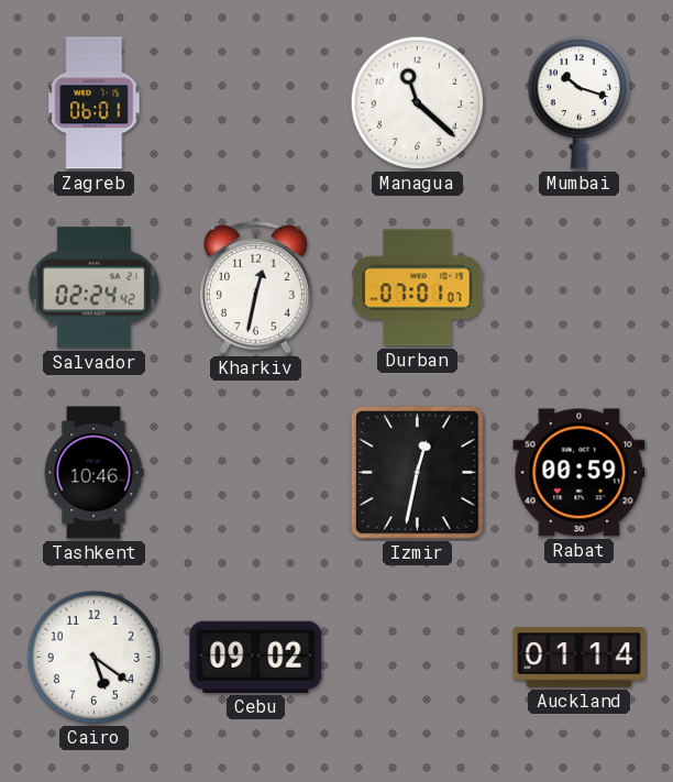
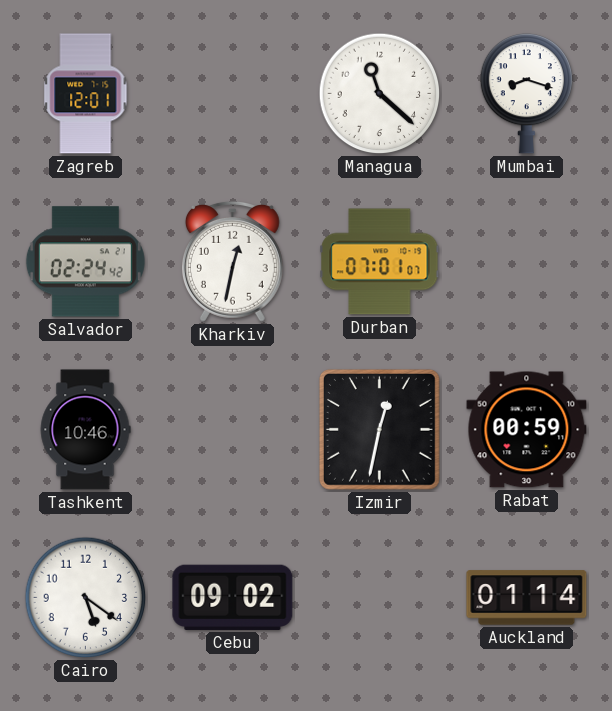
Zagreb: 06:01 -> 12:01 (86, 94)
Mumbai: 10:18 -> 8:18 (526, 93)
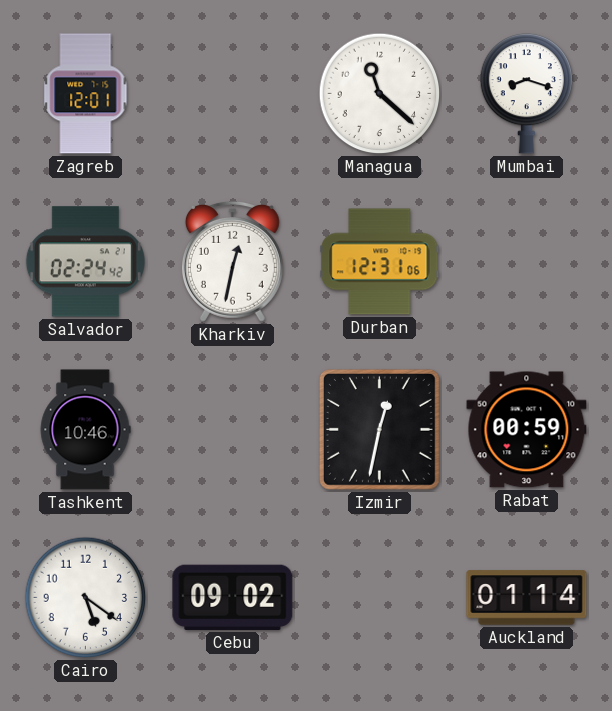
Durban: 07:01 -> 12:31 (380, 262)
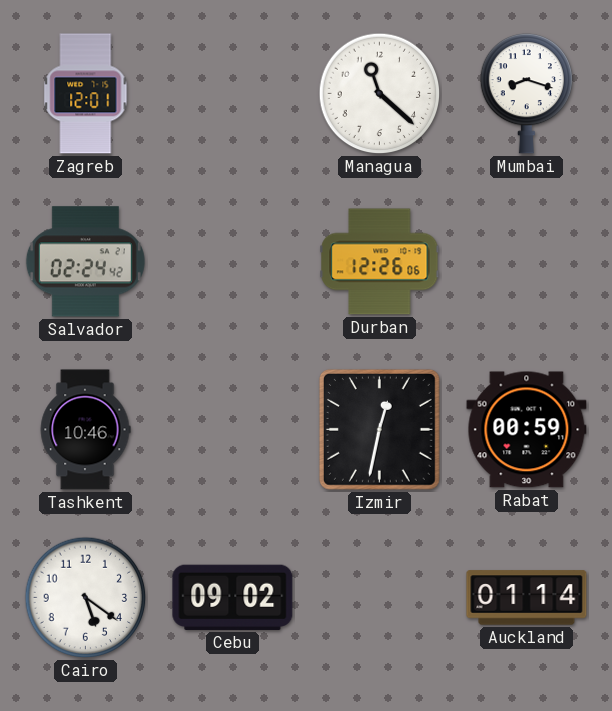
Kharkiv: 12:32 -> none (232, 262)
Durban: 12:31 -> 12:26 (380, 262)
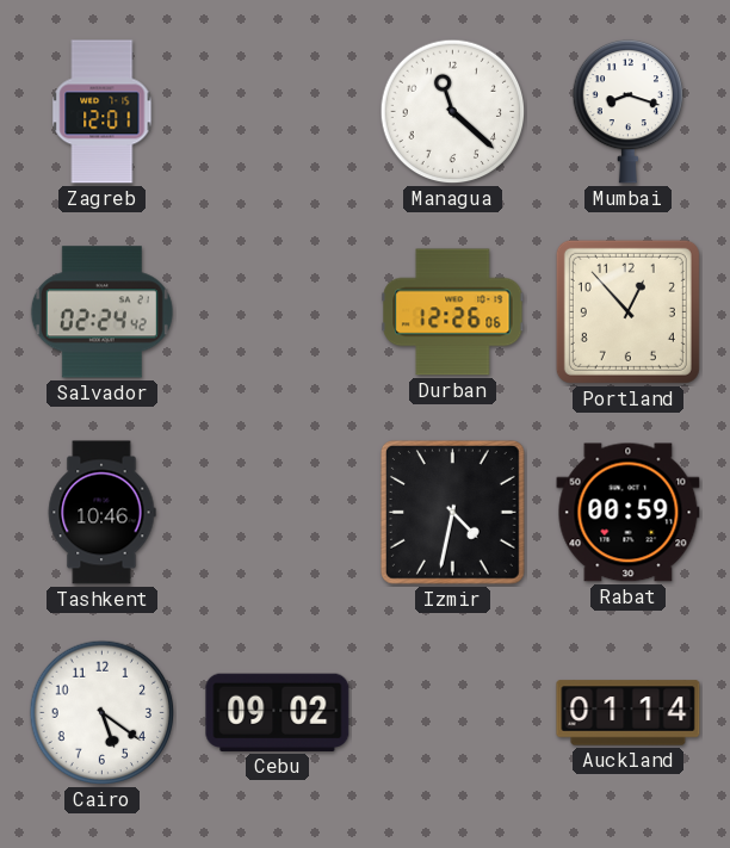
Portland: none -> 12:53 (627, 311)
Izmir: 12:32 -> 4:32 (452, 512)
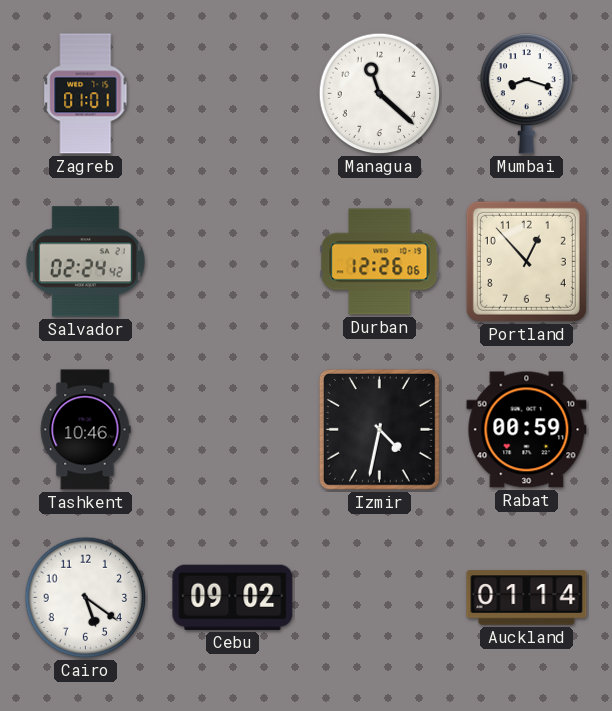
Zagreb: 12:01 -> 01:01 (86, 94)
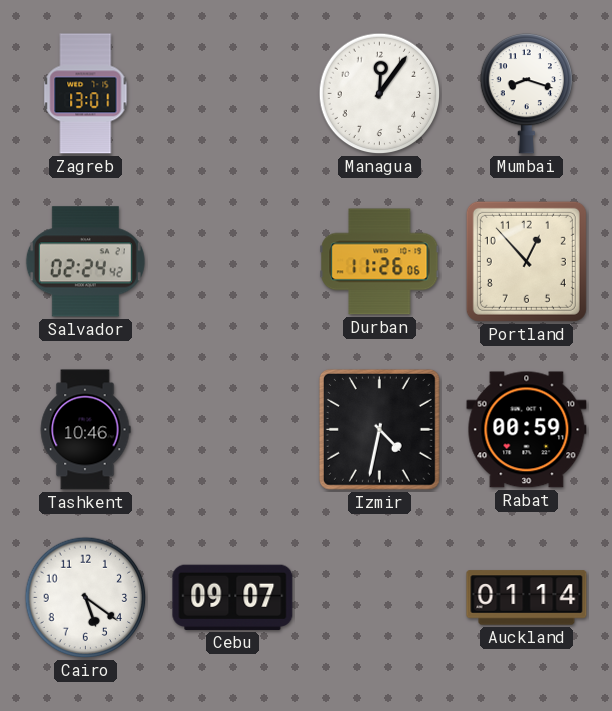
Zagreb: 01:01 -> 13:01 (86, 94)
Managua: 11:22 -> 12:06 (380, 94)
Durban: 12:26 -> 11:26 (380, 262)
Cebu: 09:02 -> 09:07 (233, 597)
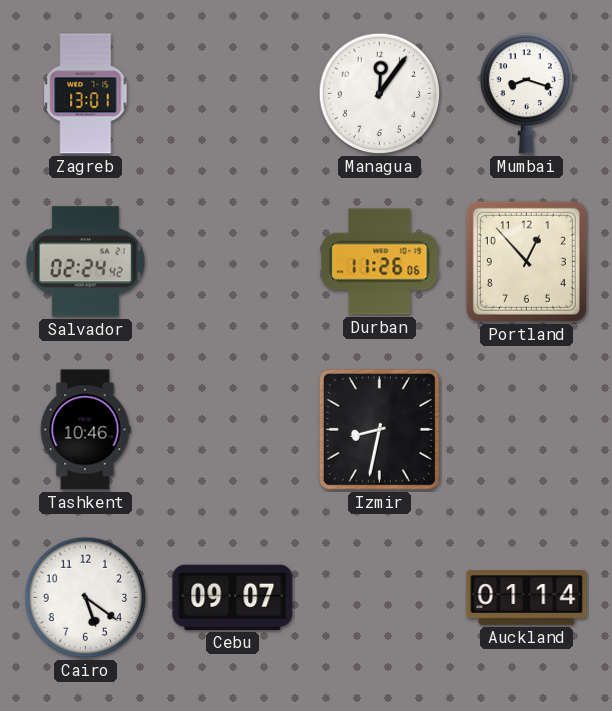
Izmir: 4:32 -> 8:32 (379, 429)
Rabat: 00:59 -> none (527, 430)
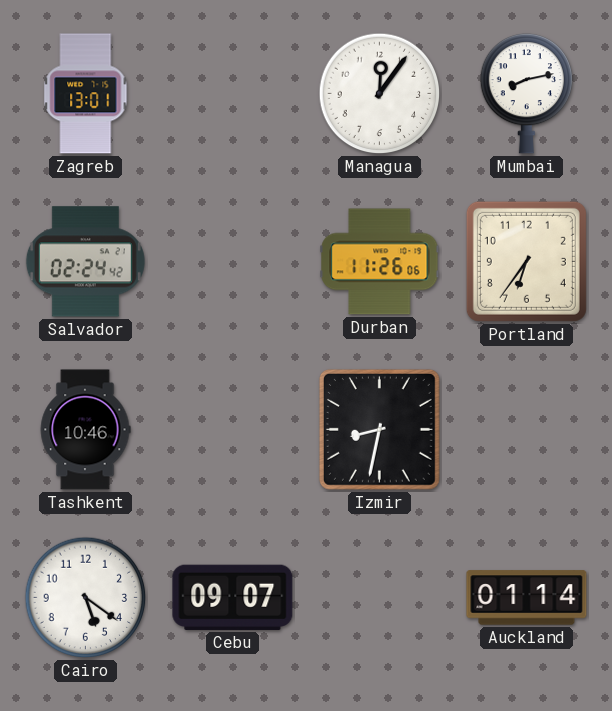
Mumbai: 8:18 -> 8:13 (526, 93)
Portland: 12:53 -> 6:36 (526, 261)
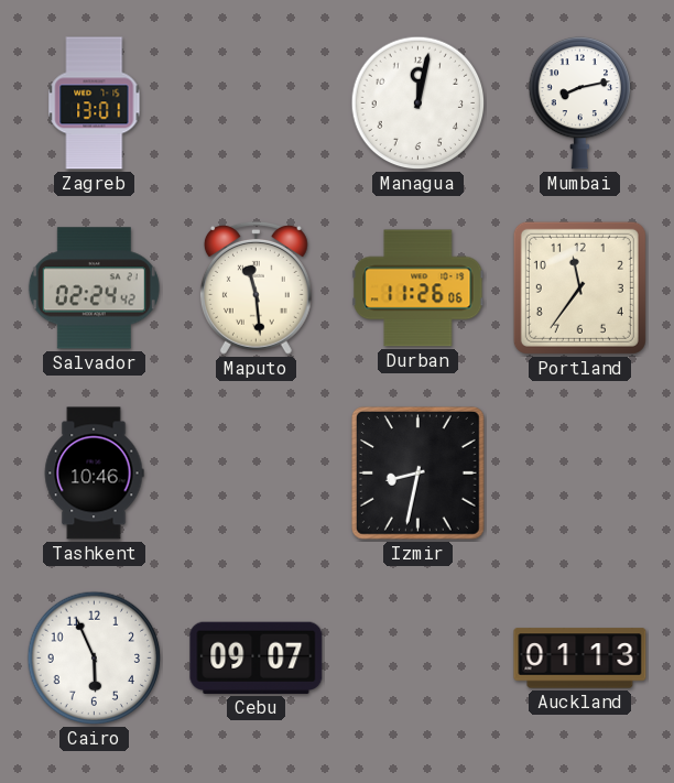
Managua: 12:06 -> 12:02 (418, 104)
Maputo: none -> 11:29 (256, 289)
Portland: 6:36 -> 11:36 (579, 287)
Cairo: 5:21 -> 5:56 (95, 659)
Auckland: 01:14 -> 01:13 (580, 659)
